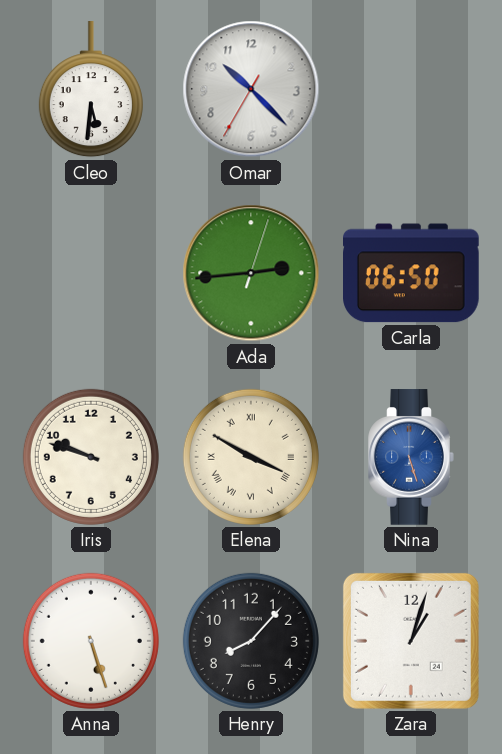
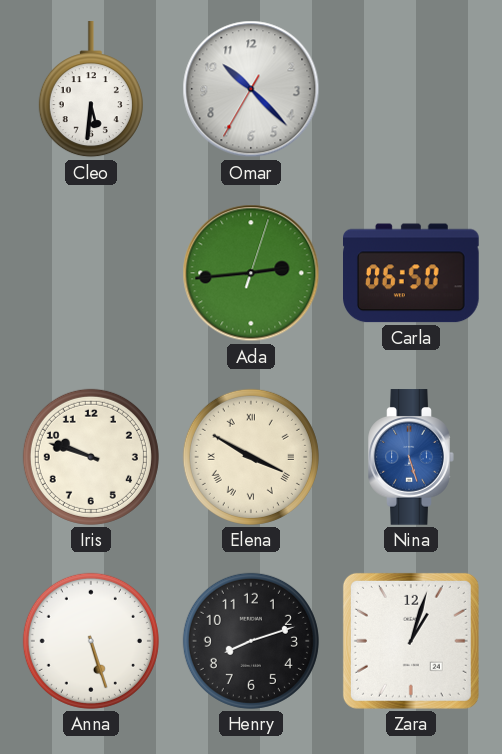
Henry: 8:07 -> 8:12 (251, 641)
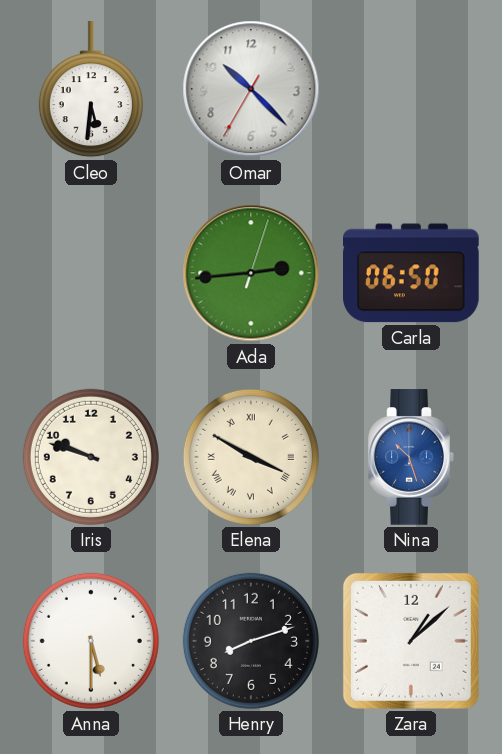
Nina: 5:27 -> 10:27 (411, 457)
Anna: 5:27 -> 5:30 (91, 641)
Zara: 1:03 -> 1:08 (411, 641)
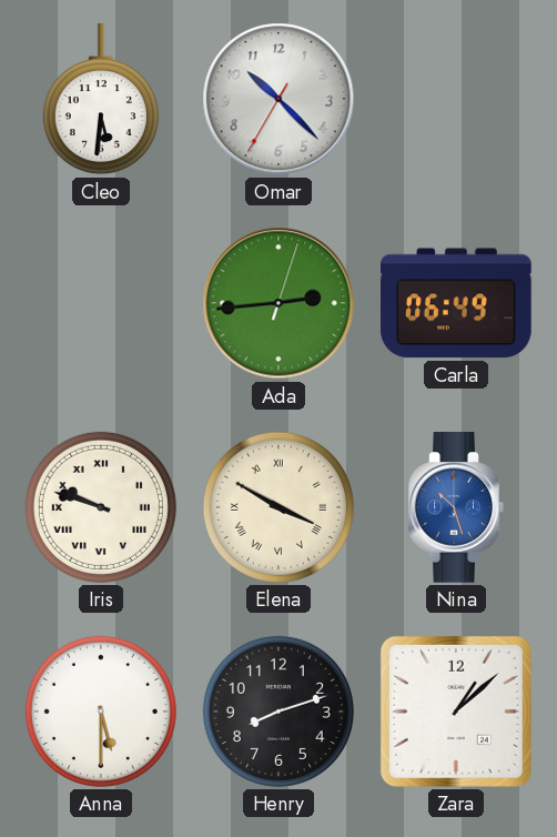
Carla: 06:50 -> 06:49 (457, 303)
Iris numerals: Arabic -> Roman (101, 507)
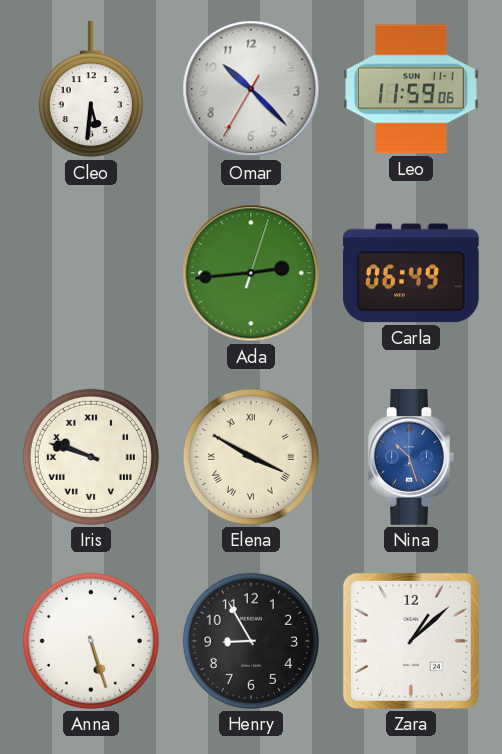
Leo: none -> 11:59 (412, 89)
Anna: 5:30 -> 5:27 (91, 641)
Henry: 8:12 -> 8:55 (251, 641)
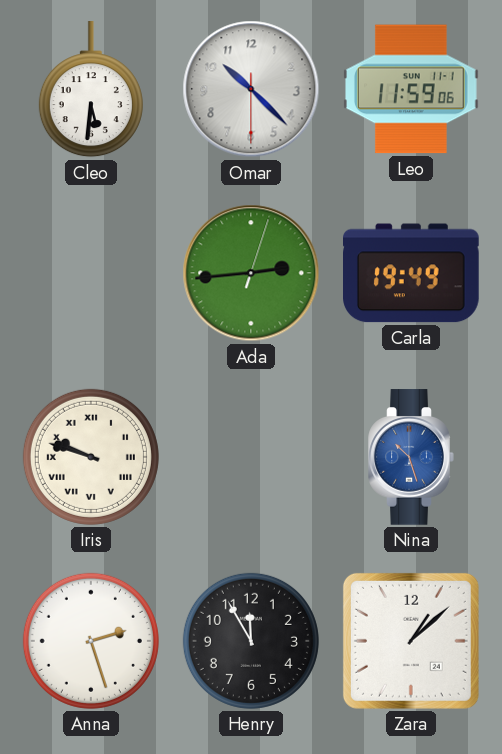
Omar: 10:22:35 -> 10:22:30 (251, 89)
Carla: 06:49 -> 19:49 (412, 273)
Elena: 3:50 -> none (251, 457)
Anna: 5:27 -> 2:27 (91, 641)
Henry: 8:55 -> 11:55 (251, 641)
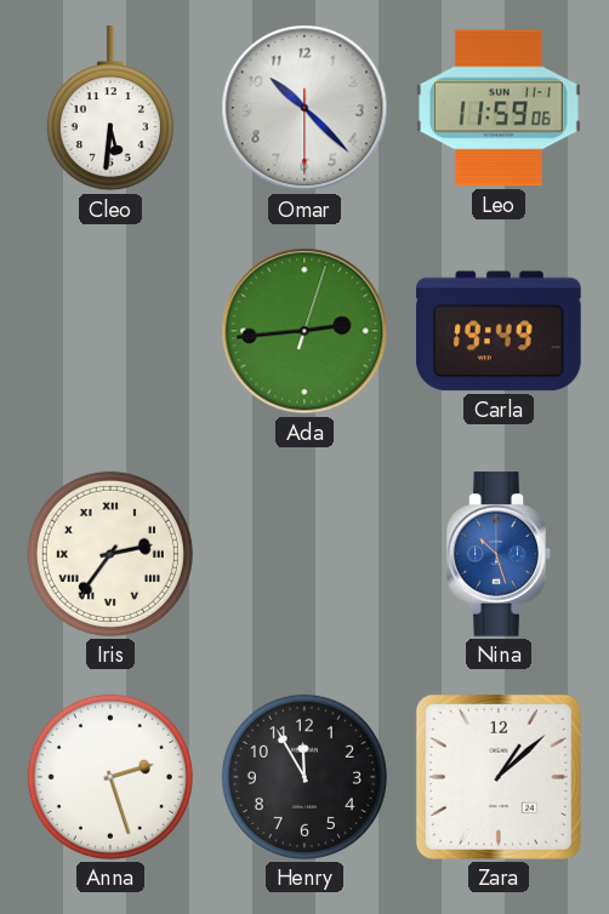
Iris: 9:48 -> 2:36 (110, 554)
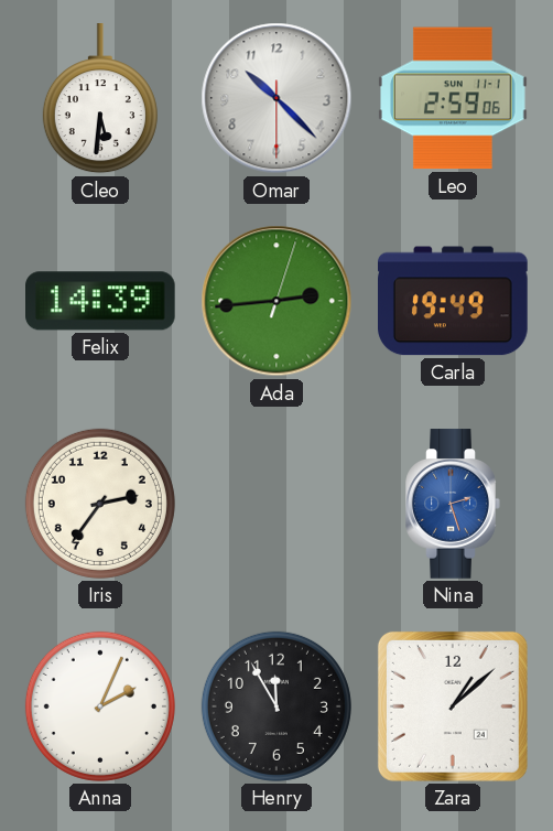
Leo: 11:59 -> 2:59 (454, 98)
Felix: none -> 14:39 (101, 301)
Iris numerals: Roman -> Arabic (100, 504)
Nina: 10:27 -> 2:27 (453, 504)
Anna: 2:27 -> 2:04 (100, 706)
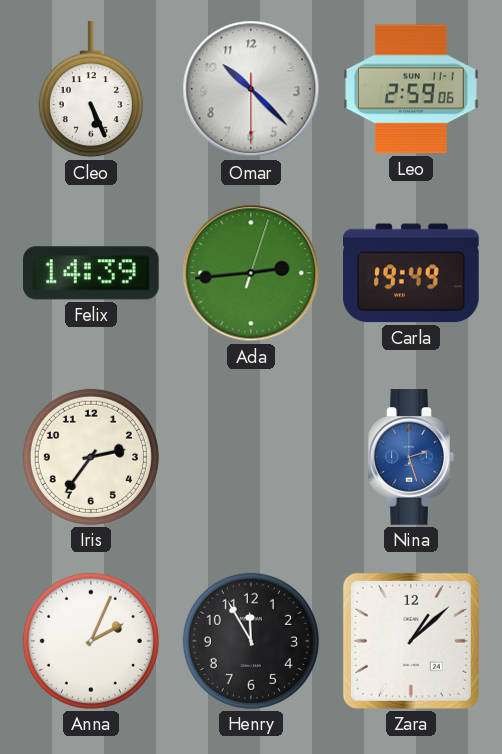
Cleo: 5:31 -> 5:26 (91, 90)
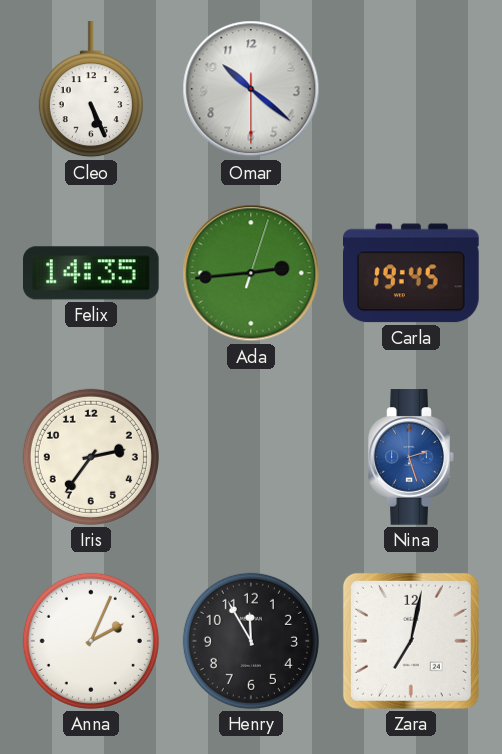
Omar: 10:22 -> 10:21 (251, 89)
Leo: 2:59 -> none (412, 89)
Felix: 14:39 -> 14:35 (92, 273)
Carla: 19:49 -> 19:45 (412, 273)
Zara: 1:08 -> 7:02 (411, 641)
